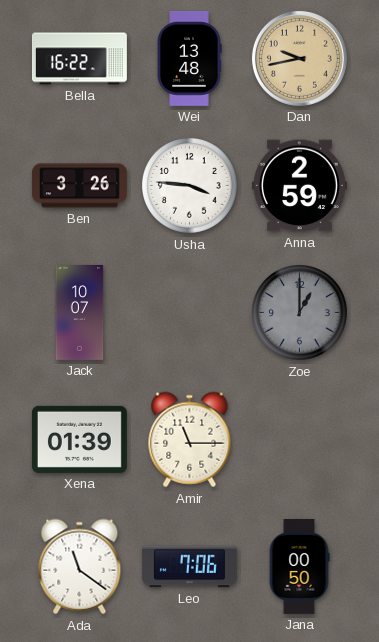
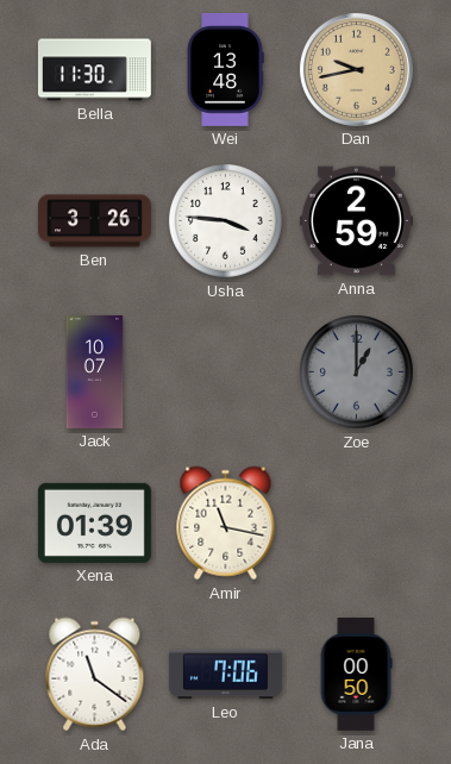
Bella: 16:22 -> 11:30 (94, 70)
Amir: 11:15 -> 11:17 (226, 524)
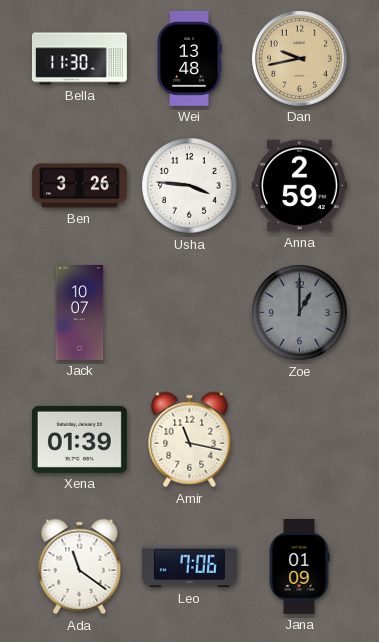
Jana: 00:50 -> 01:09 (299, 566)
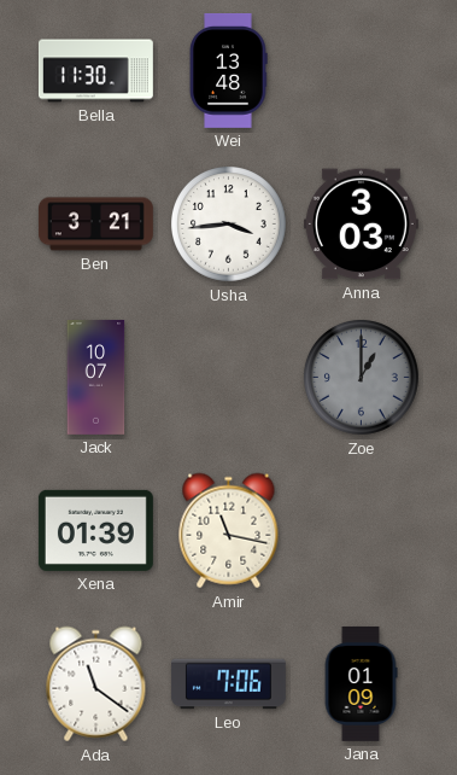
Dan: 9:43 -> none (299, 58)
Ben: 3:26 -> 3:21 (95, 225)
Usha: 3:46 -> 3:44 (229, 225)
Anna: 2:59 -> 3:03 (361, 225)
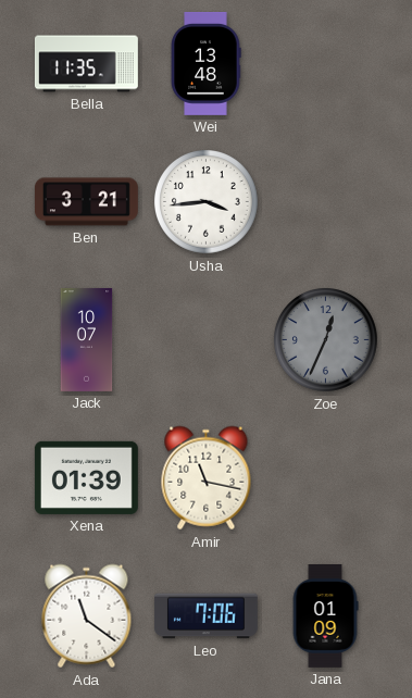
Bella: 11:30 -> 11:35 (86, 64)
Anna: 3:03 -> none (361, 225)
Zoe: 1:00 -> 12:34 (326, 340)
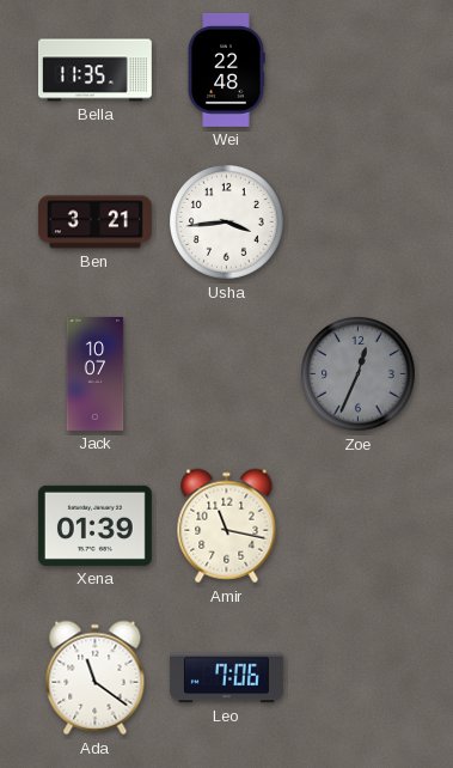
Wei: 13:48 -> 22:48 (226, 69)
Jana: 01:09 -> none (325, 615)
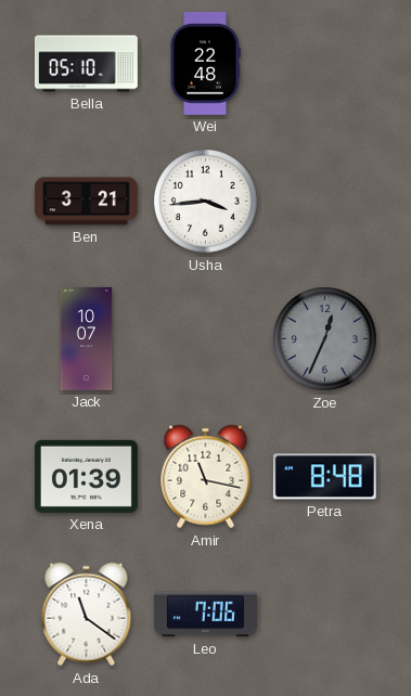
Bella: 11:35 -> 05:10 (86, 64)
Petra: none -> 8:48 (324, 477)
